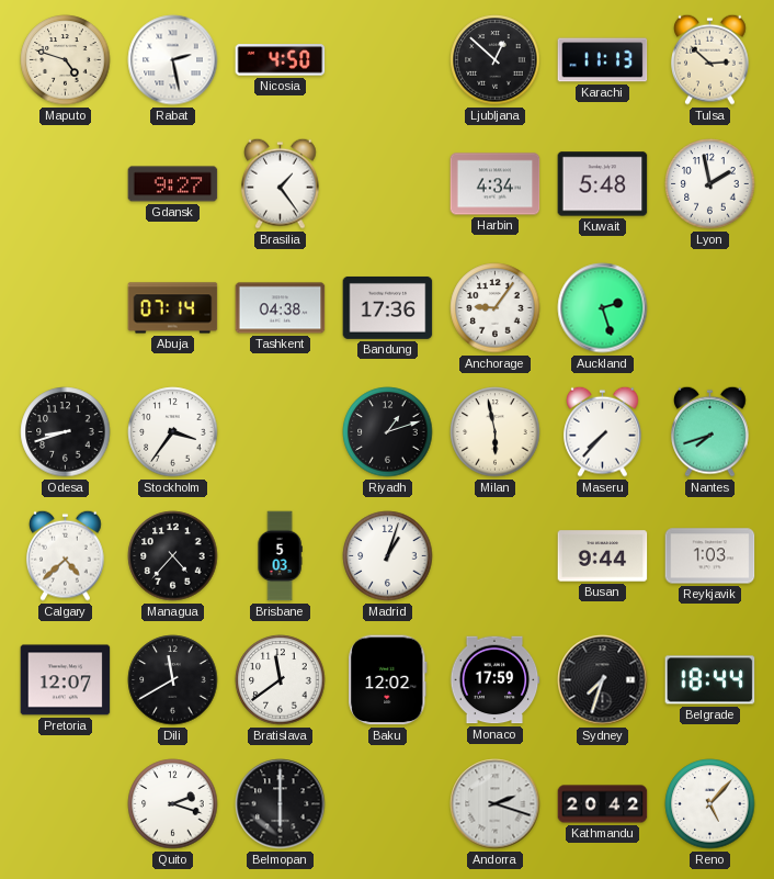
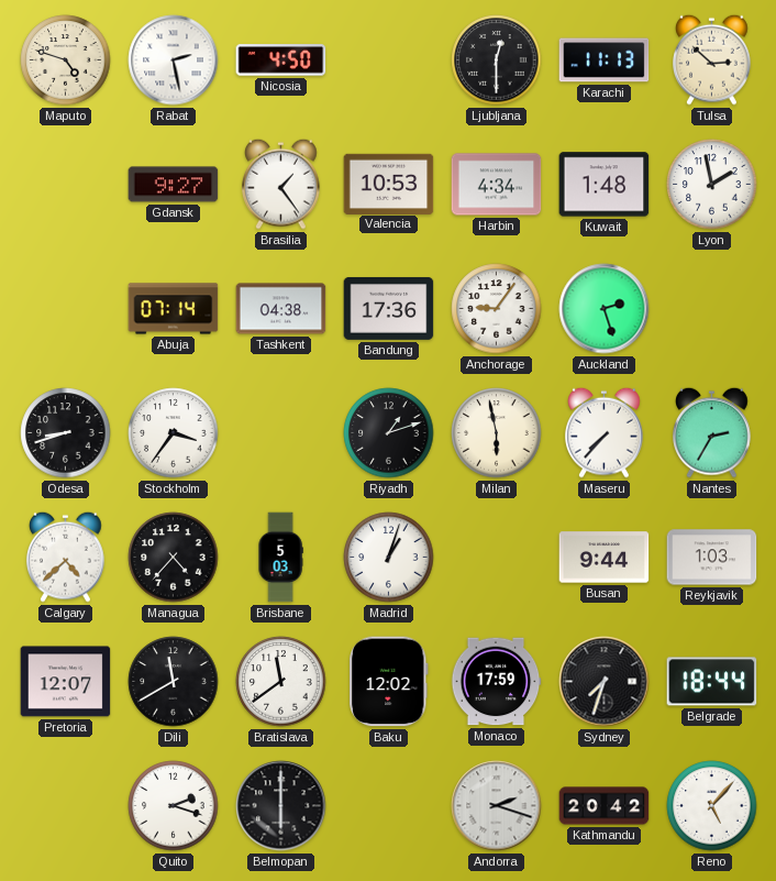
Ljubljana: 12:52 -> 12:30 (497, 60)
Valencia: none -> 10:53 (389, 184)
Kuwait: 5:48 -> 1:48 (605, 185)
Nantes: 7:42 -> 2:35 (712, 432)
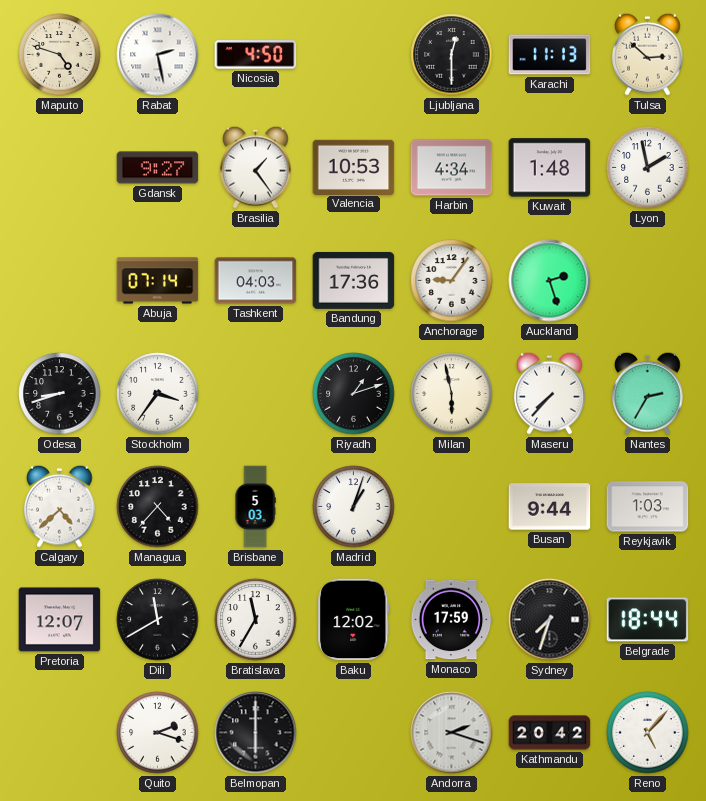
Tashkent: 04:38 -> 04:03 (256, 281)
Bratislava: 11:39 -> 11:35 (256, 620)
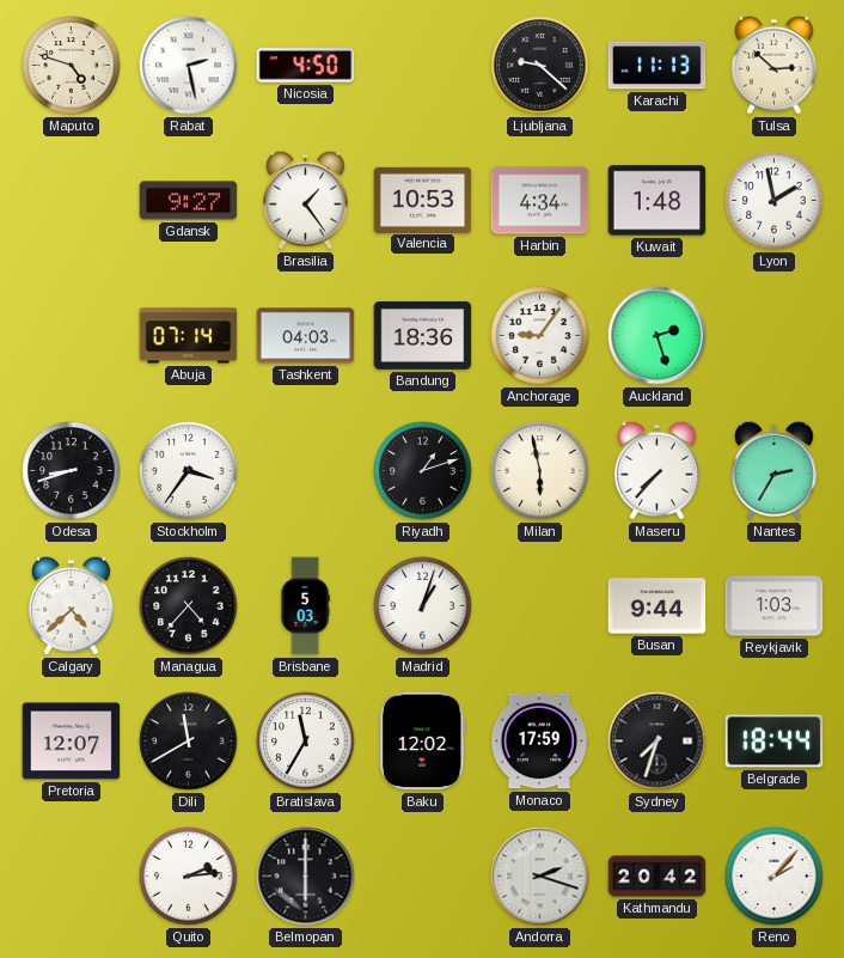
Ljubljana: 12:30 -> 9:22 (540, 66)
Bandung: 17:36 -> 18:36 (423, 336)
Quito: 2:18 -> 2:14 (189, 877)
Reno: 5:07 -> 2:07 (775, 877)
